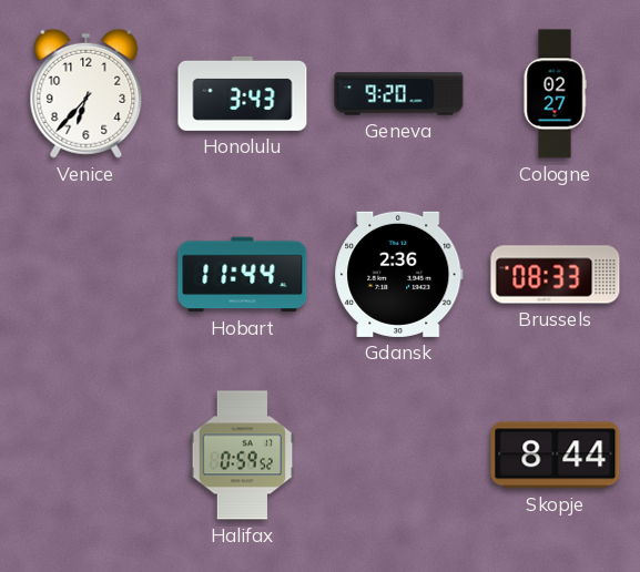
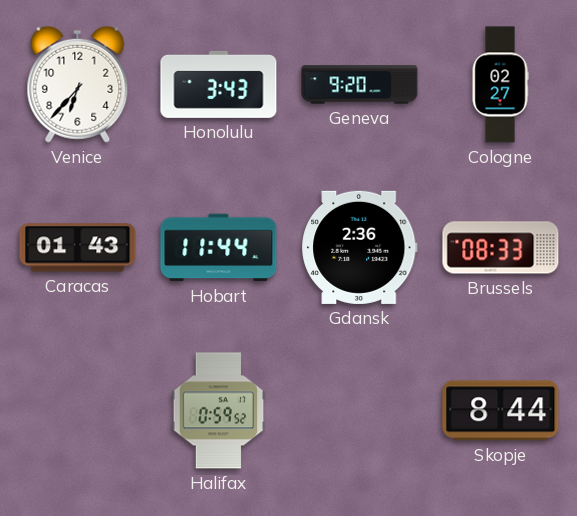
Caracas: none -> 01:43 (78, 248)
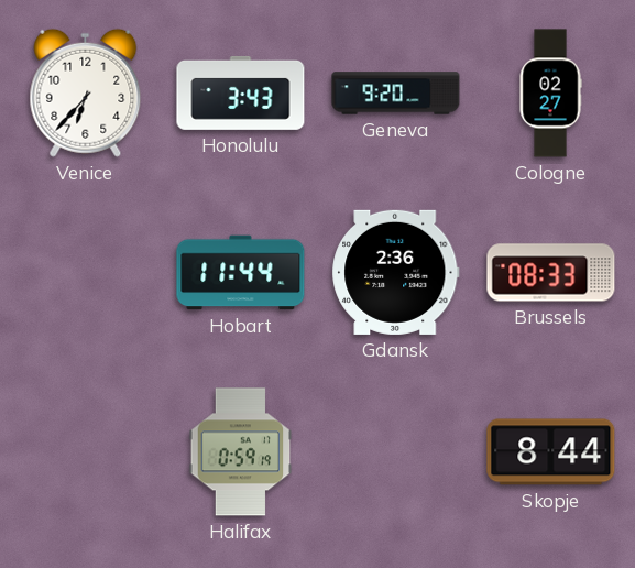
Caracas: 01:43 -> none (78, 248)
Halifax: 0:59:52 -> 0:59:19 (241, 452)
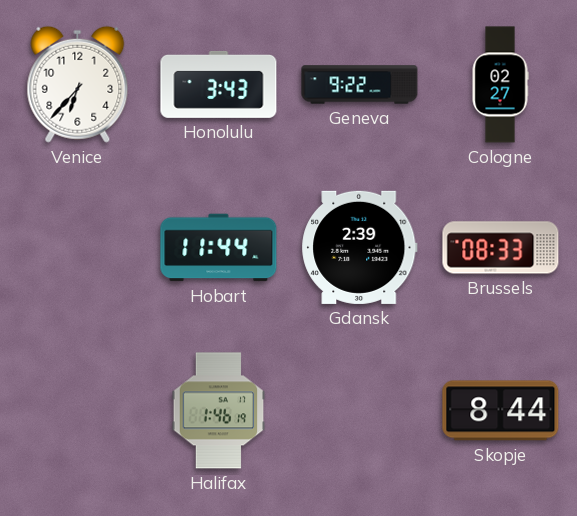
Geneva: 9:20 -> 9:22 (360, 85)
Gdansk: 2:36 -> 2:39 (360, 247)
Halifax: 0:59 -> 1:46 (219, 411)
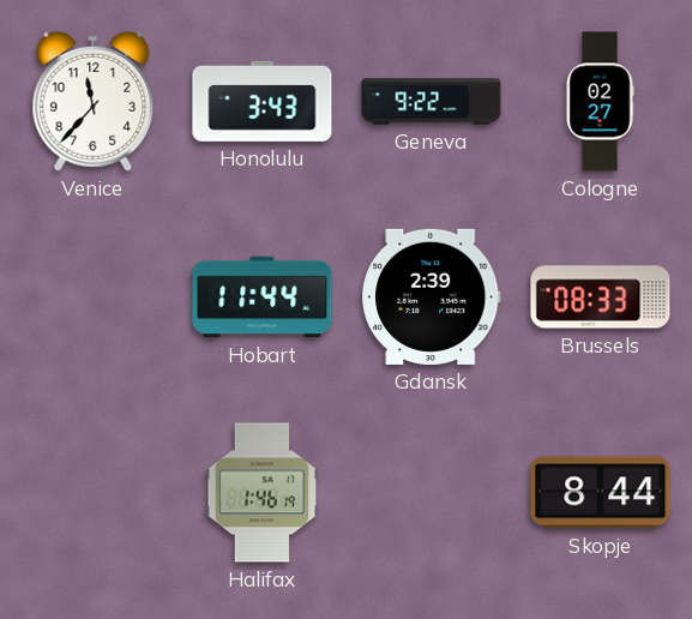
Venice: 6:37 -> 11:37 (94, 101)
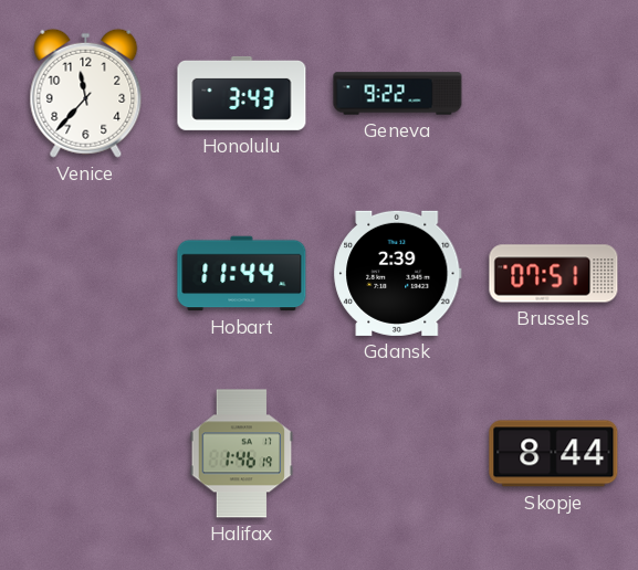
Cologne: 02:27 -> none (600, 102)
Brussels: 08:33 -> 07:51 (554, 274)
